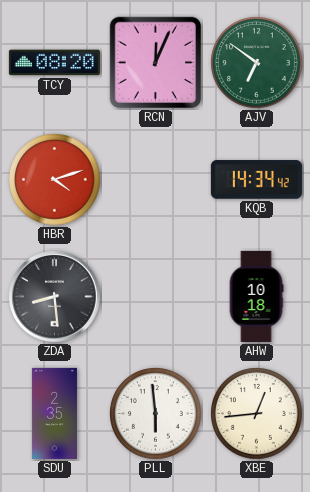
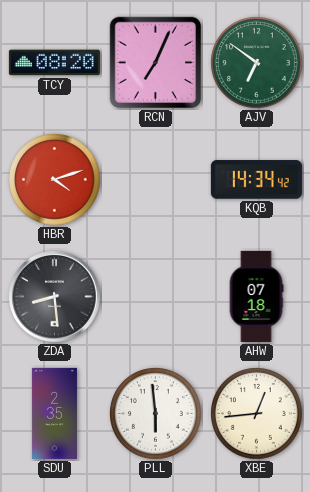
RCN: 12:04 -> 7:04 (156, 63)
AHW: 10:18 -> 07:18 (256, 296)
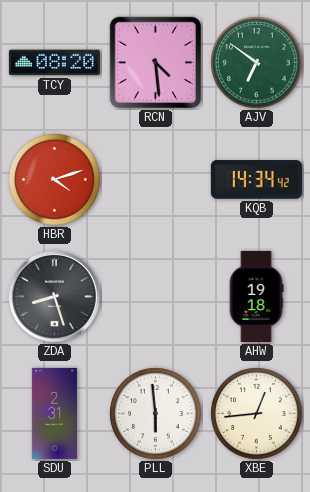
RCN: 7:04 -> 4:29 (156, 63)
ZDA: 8:29 -> 8:27 (55, 297)
AHW: 07:18 -> 19:18 (256, 296)
SDU: 2:35 -> 2:31 (54, 413)
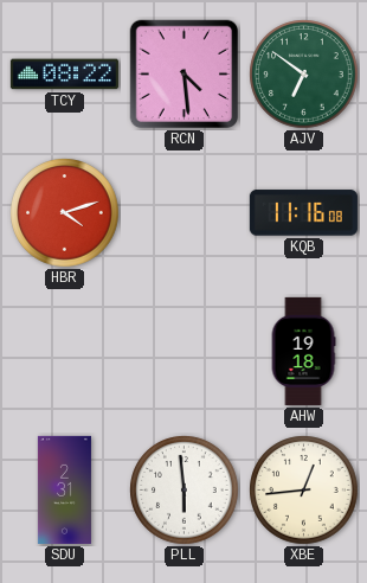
TCY: 08:20 -> 08:22 (64, 75)
KQB: 14:34 -> 11:16 (303, 213)
ZDA: 8:27 -> none (55, 297)
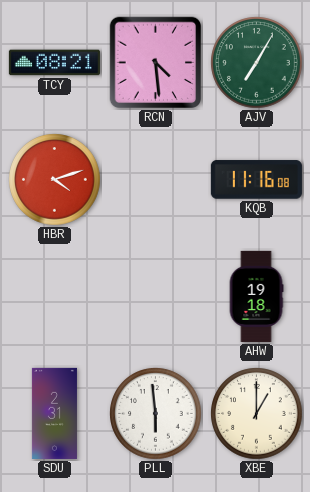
TCY: 08:22 -> 08:21 (54, 63)
AJV: 6:51 -> 7:05 (257, 63)
XBE: 12:44 -> 1:00 (257, 414)
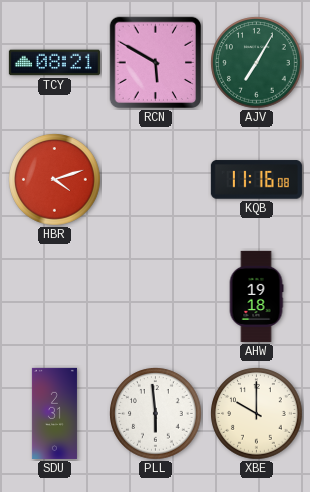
RCN: 4:29 -> 5:50 (156, 63)
XBE: 1:00 -> 10:00 (257, 414)
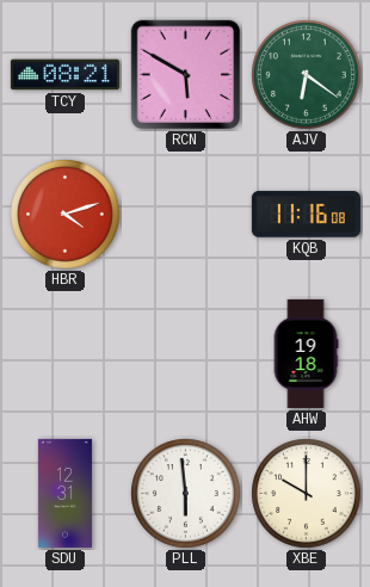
AJV: 7:05 -> 6:21 (307, 75)
SDU: 2:31 -> 12:31 (64, 493)
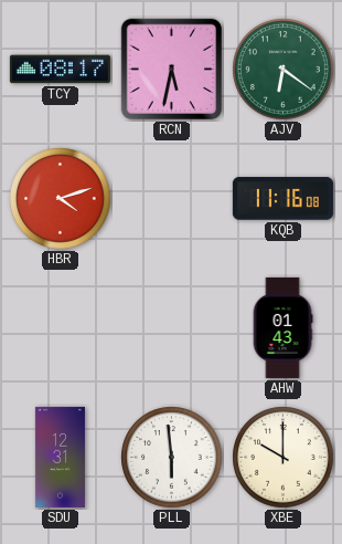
TCY: 08:21 -> 08:17 (60, 70)
RCN: 5:50 -> 5:32 (172, 70)
AHW: 19:18 -> 01:43 (282, 327)
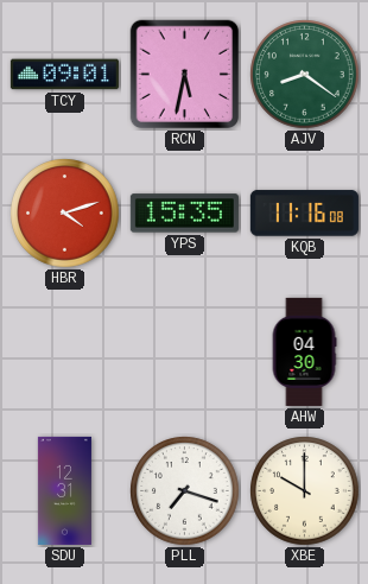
TCY: 08:17 -> 09:01 (64, 75)
AJV: 6:21 -> 8:21 (305, 75)
YPS: none -> 15:35 (184, 214)
AHW: 01:43 -> 04:30 (304, 351)
PLL: 5:59 -> 7:18 (185, 491)
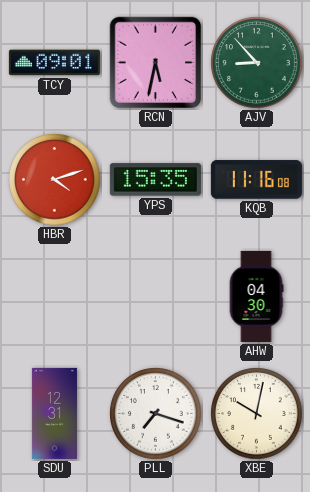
AJV: 8:21 -> 8:53 (257, 63)
XBE: 10:00 -> 10:02 (257, 414)
